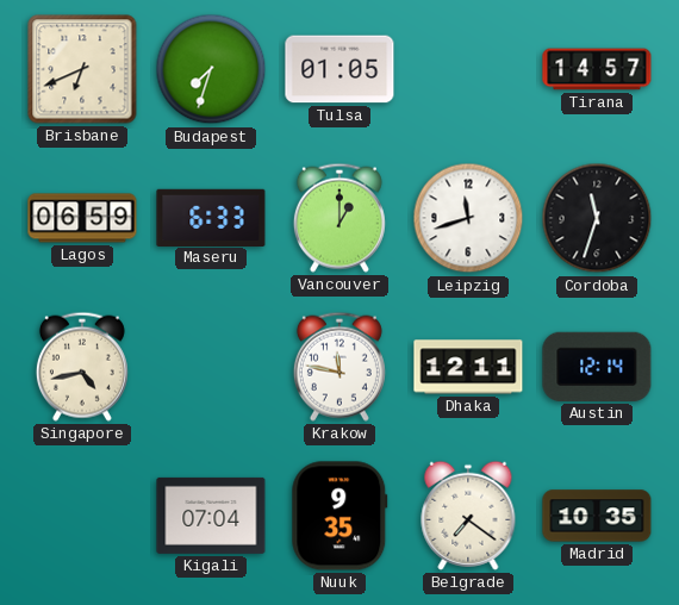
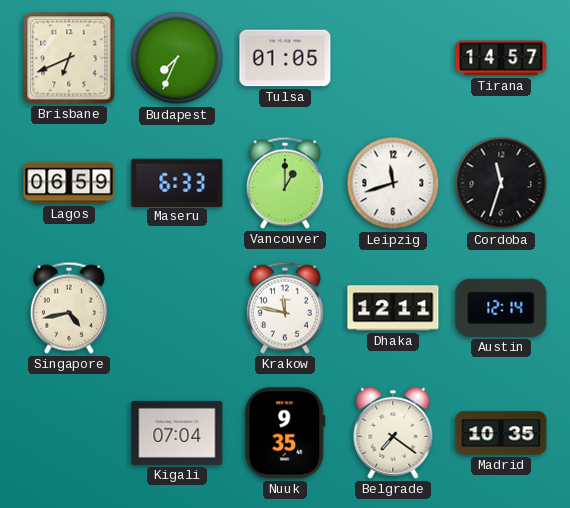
Budapest: 7:33 -> 7:34 (177, 58)
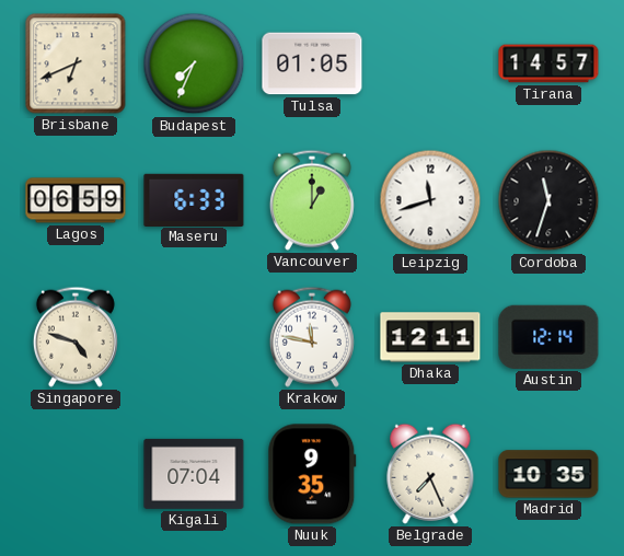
Singapore: 4:43 -> 4:48 (76, 337)
Belgrade: 7:21 -> 7:26 (430, 474)
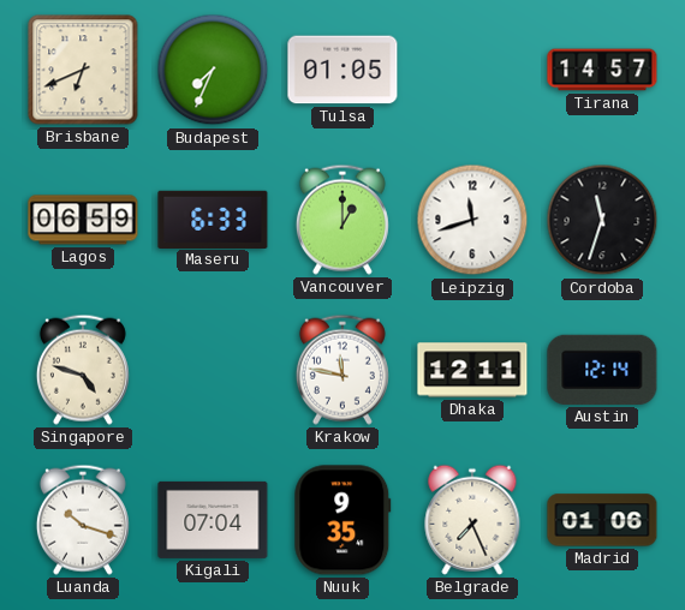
Luanda: none -> 10:18 (83, 520)
Madrid: 10:35 -> 01:06 (602, 520)
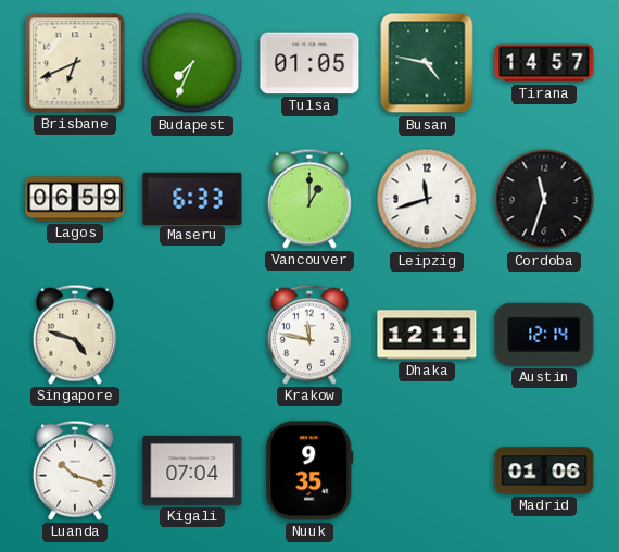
Busan: none -> 4:47 (427, 63)
Belgrade: 7:26 -> none (472, 520)
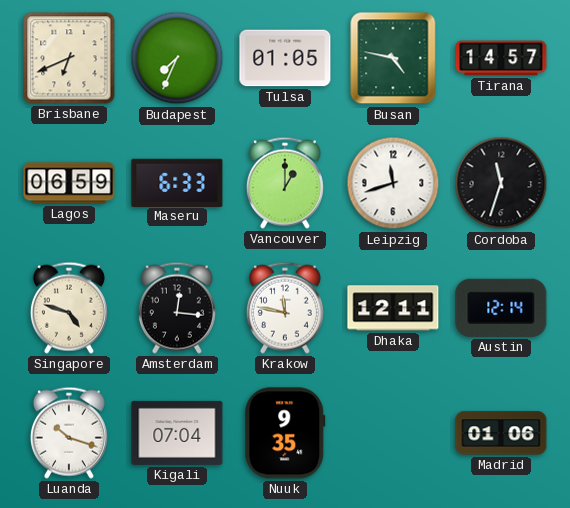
Amsterdam: none -> 12:16 (177, 308)
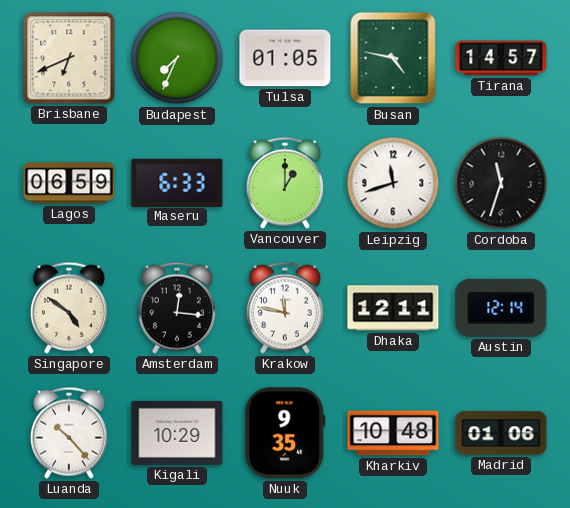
Singapore: 4:48 -> 4:51 (69, 308)
Luanda: 10:18 -> 10:23 (69, 433)
Kigali: 07:04 -> 10:29 (177, 433)
Kharkiv: none -> 10:48 (393, 433)
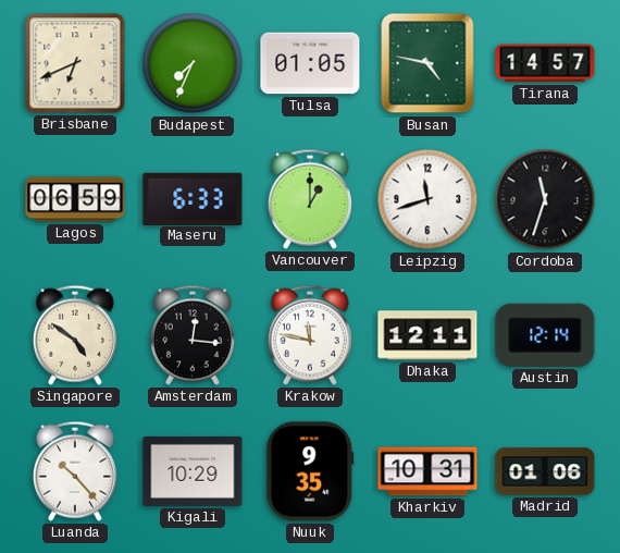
Kharkiv: 10:48 -> 10:31 (427, 471)
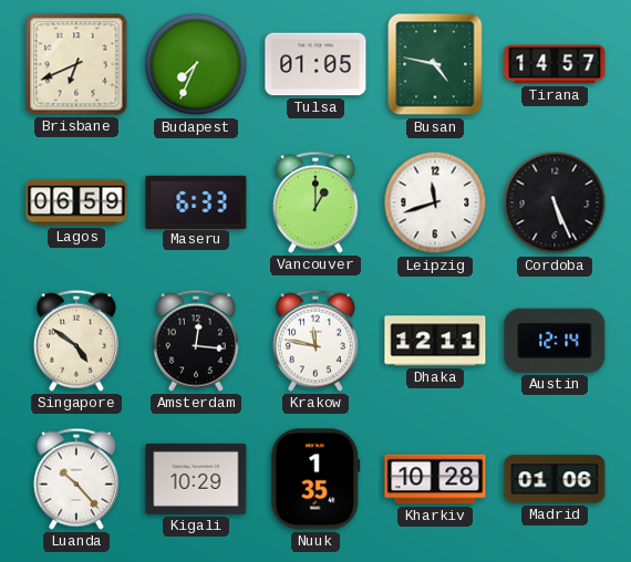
Cordoba: 11:33 -> 5:26 (555, 202)
Nuuk: 9:35 -> 1:35 (316, 479)
Kharkiv: 10:31 -> 10:28 (435, 479)
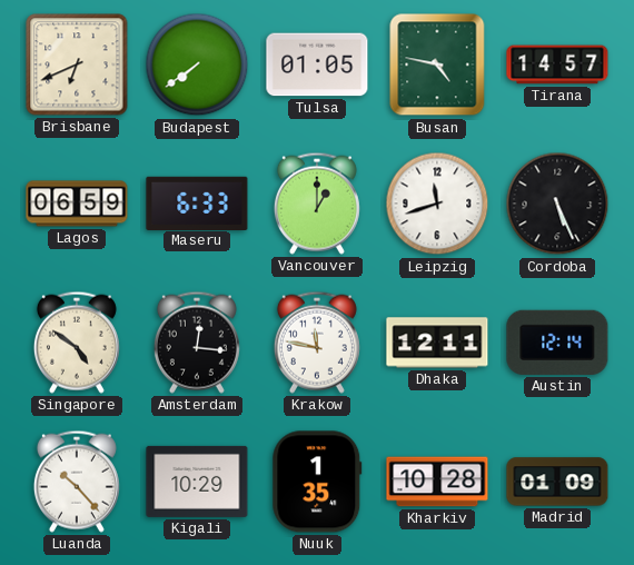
Budapest: 7:34 -> 7:39 (197, 65)
Madrid: 01:06 -> 01:09 (557, 482)
